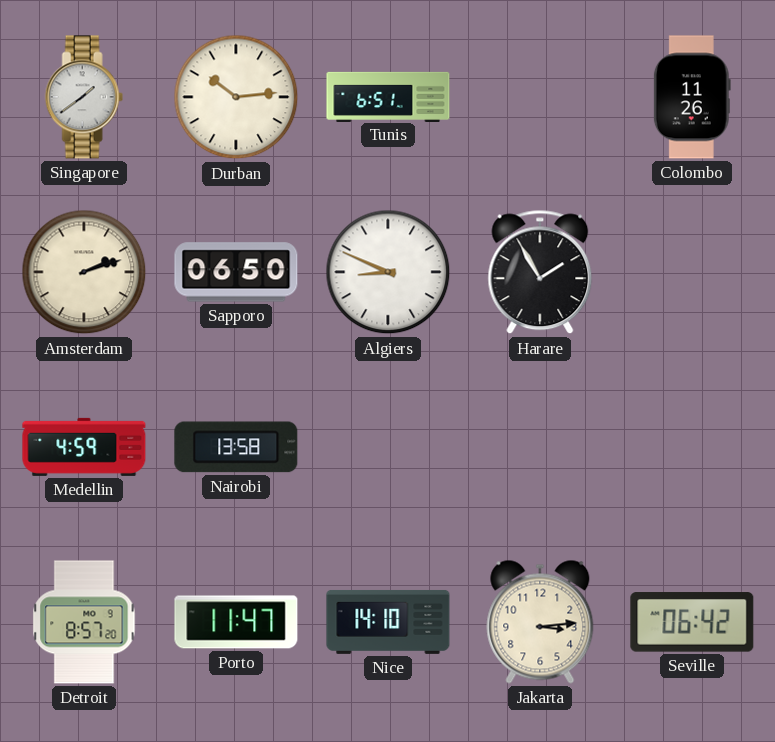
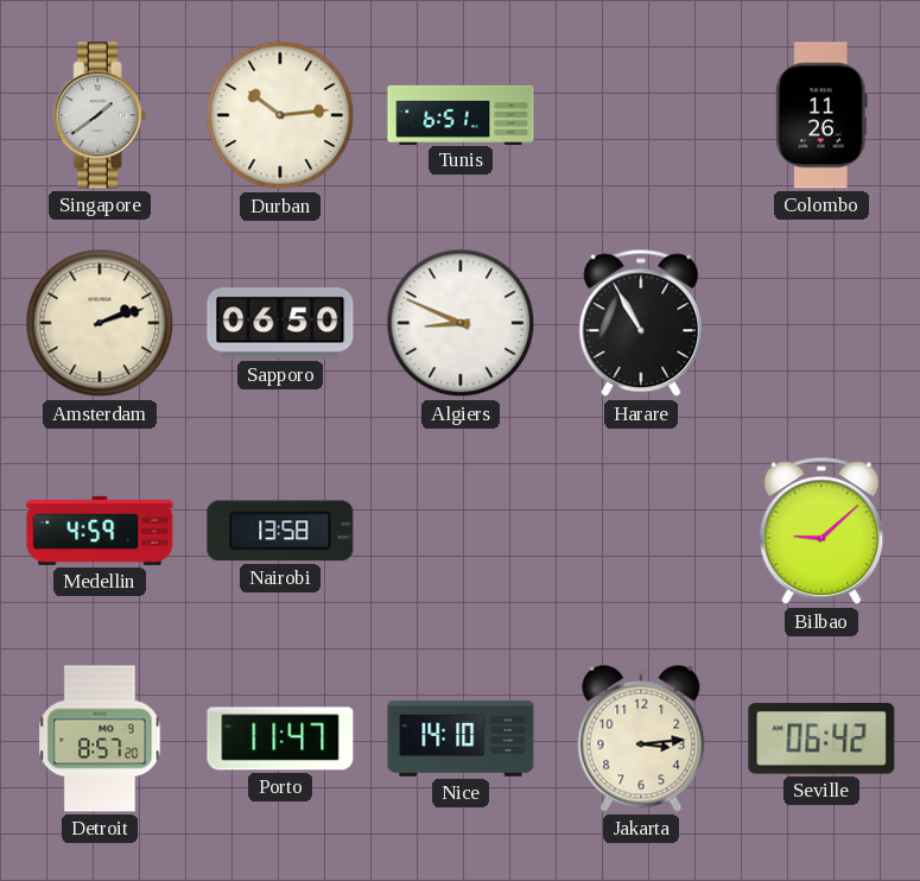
Harare: 1:55 -> 10:55 (641, 323)
Bilbao: none -> 9:08 (821, 531)
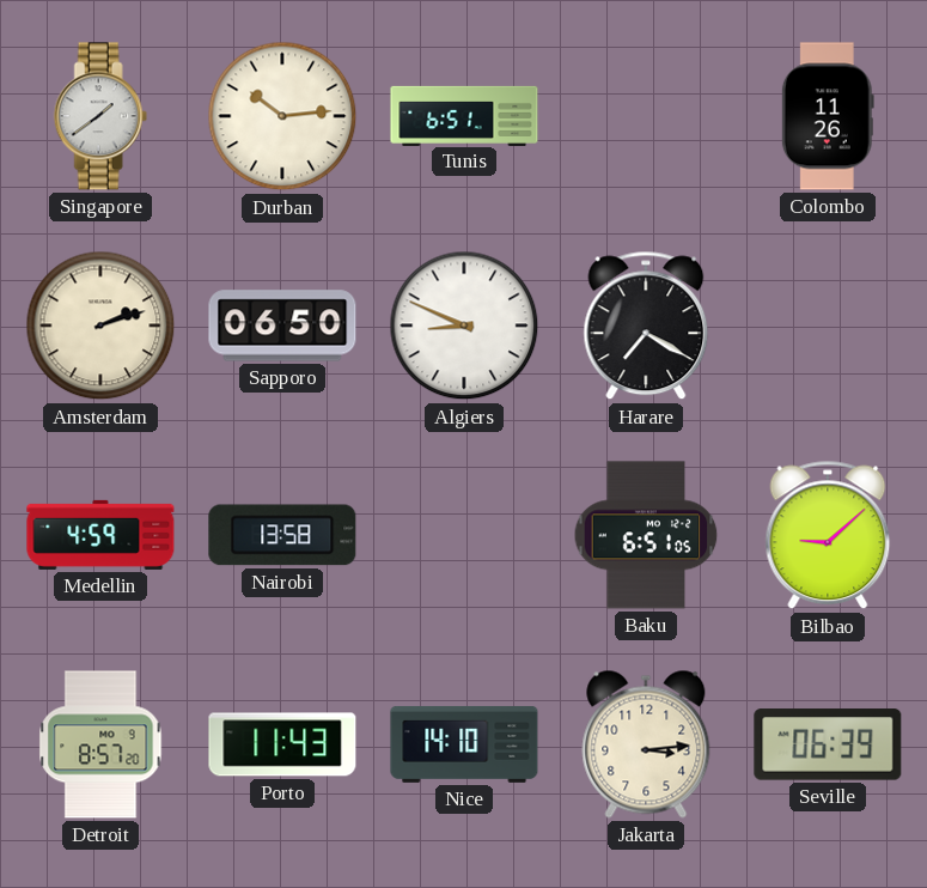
Harare: 10:55 -> 7:20 (646, 326)
Baku: none -> 6:51 (646, 535)
Porto: 11:47 -> 11:43 (282, 744)
Seville: 06:42 -> 06:39 (828, 744)
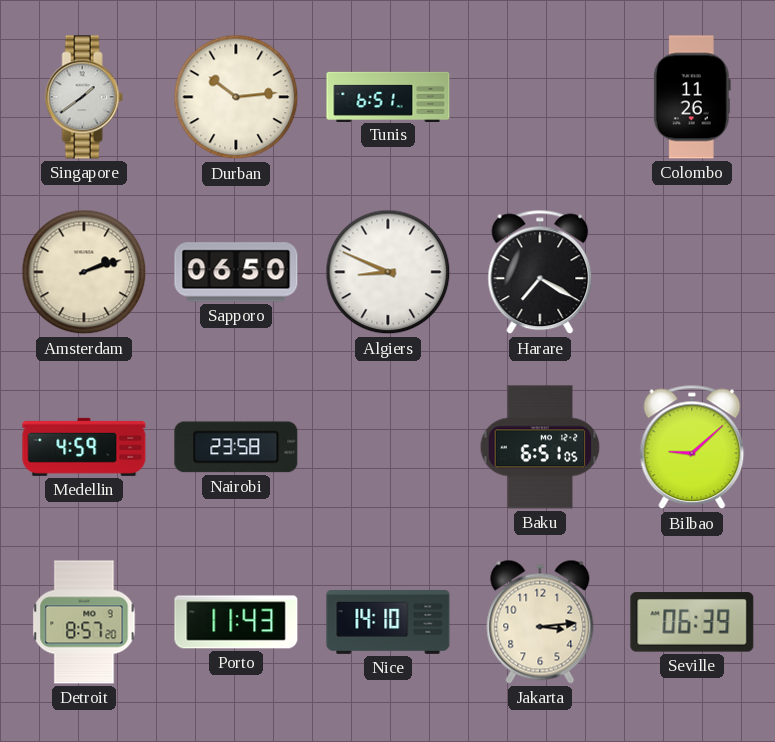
Nairobi: 13:58 -> 23:58 (236, 447)
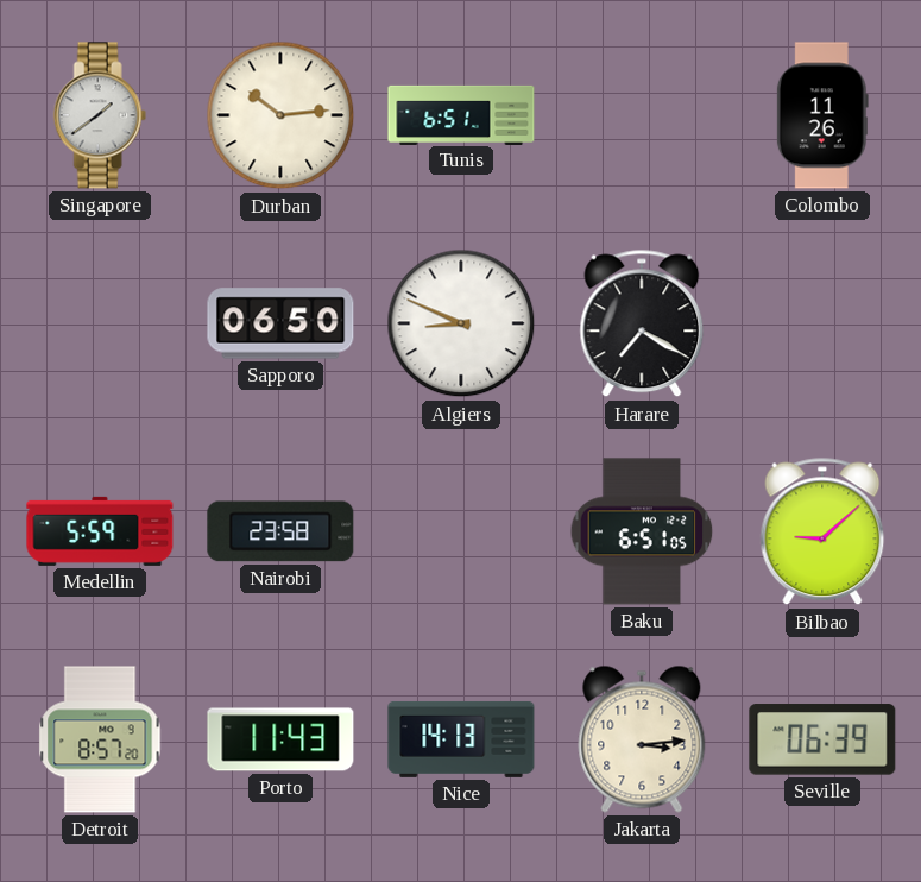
Amsterdam: 2:12 -> none (84, 272)
Medellin: 4:59 -> 5:59 (100, 531)
Nice: 14:10 -> 14:13 (461, 739)
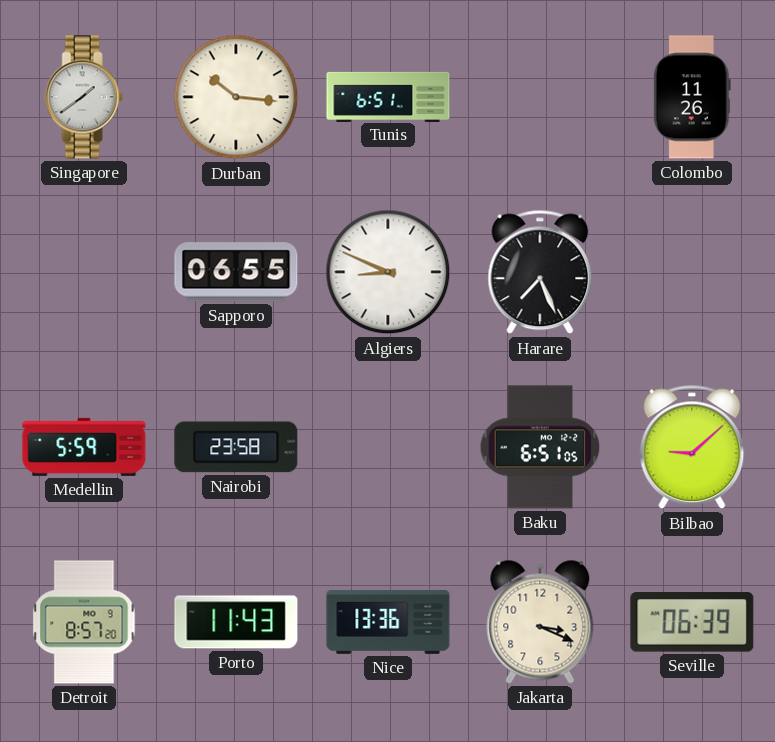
Durban: 10:14 -> 10:16 (236, 97)
Sapporo: 06:50 -> 06:55 (236, 272)
Harare: 7:20 -> 7:26 (540, 272)
Nice: 14:13 -> 13:36 (388, 622)
Jakarta: 3:14 -> 3:19 (540, 622)
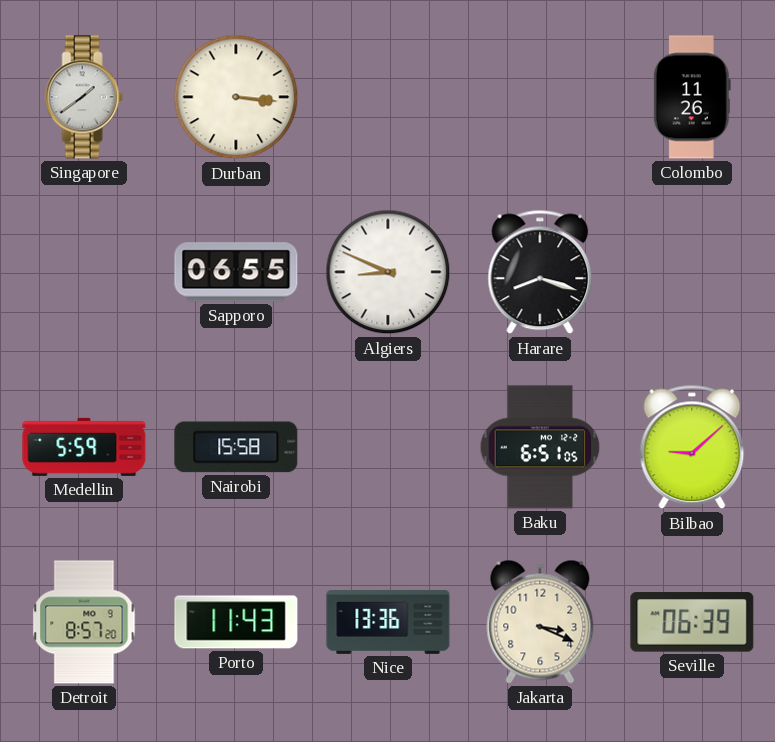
Durban: 10:16 -> 3:16 (236, 97)
Tunis: 6:51 -> none (388, 96)
Harare: 7:26 -> 8:18 (540, 272)
Nairobi: 23:58 -> 15:58 (236, 447)
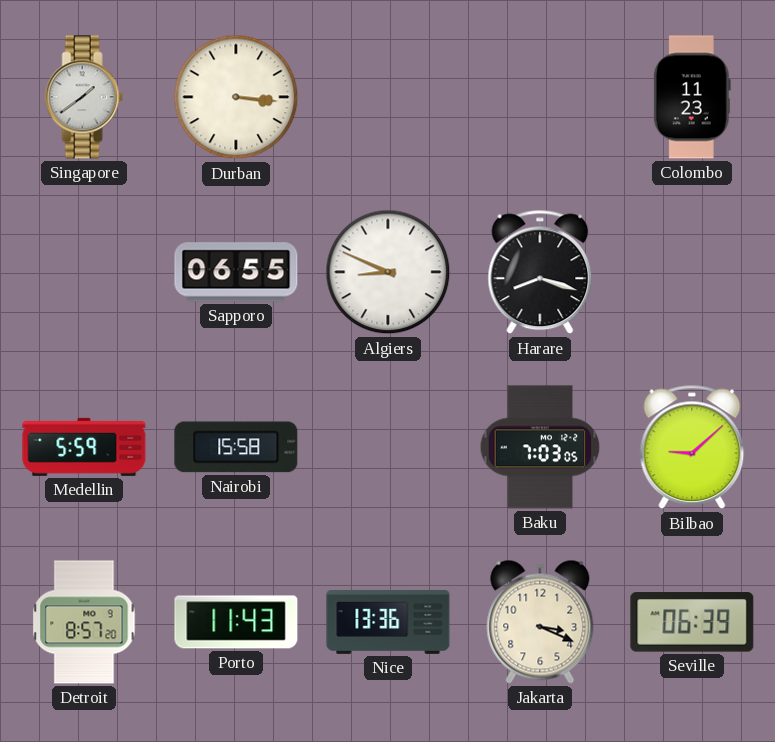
Colombo: 11:26 -> 11:23 (692, 97)
Baku: 6:51 -> 7:03 (540, 447)
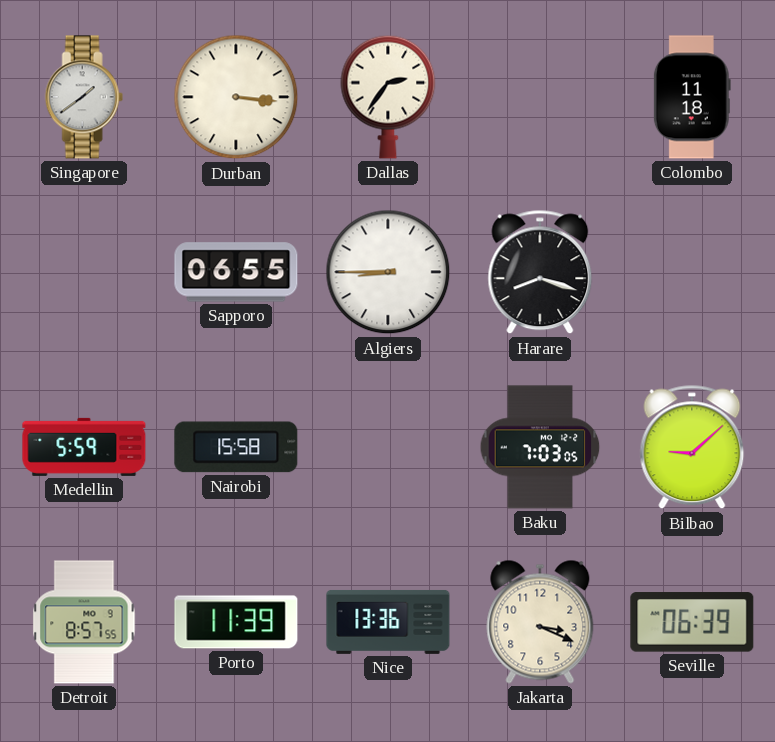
Dallas: none -> 2:36 (388, 97)
Colombo: 11:23 -> 11:18 (692, 97)
Algiers: 8:49 -> 8:45 (388, 272)
Detroit: 8:57:20 -> 8:57:55 (84, 622)
Porto: 11:43 -> 11:39 (236, 622)
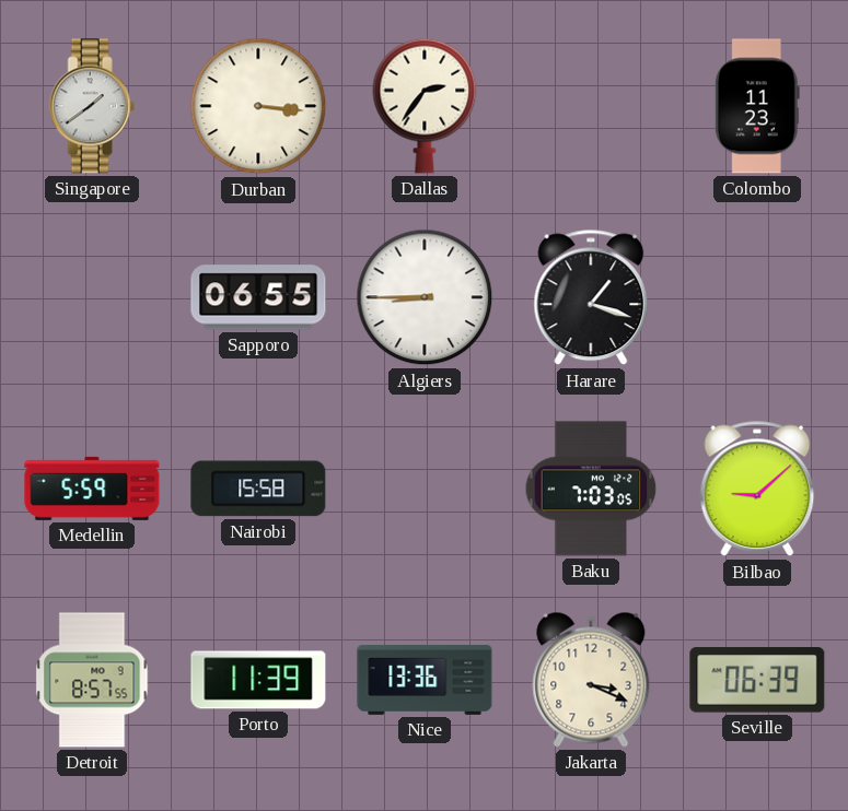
Colombo: 11:18 -> 11:23 (757, 106)
Harare: 8:18 -> 1:18 (591, 297)
